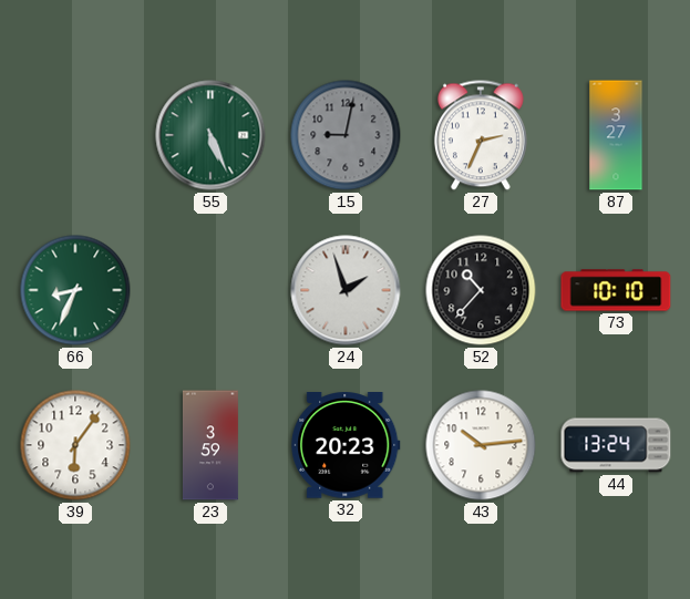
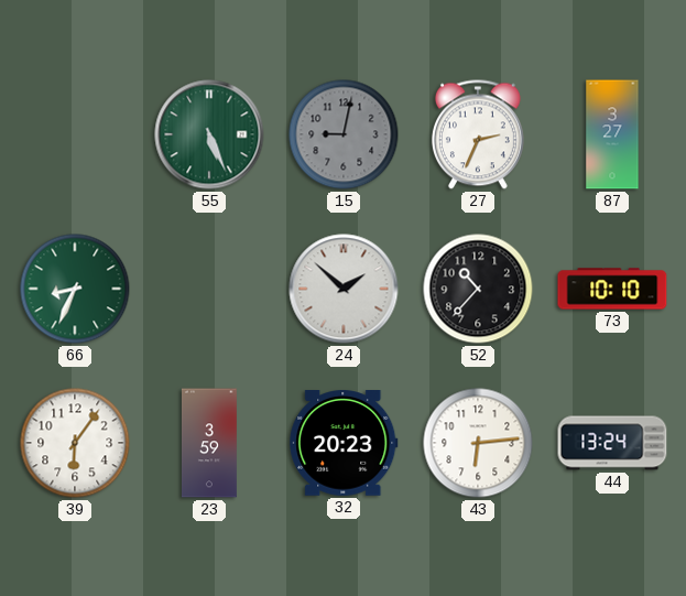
24: 1:57 -> 1:52 (344, 289)
43: 10:14 -> 6:14 (478, 443)
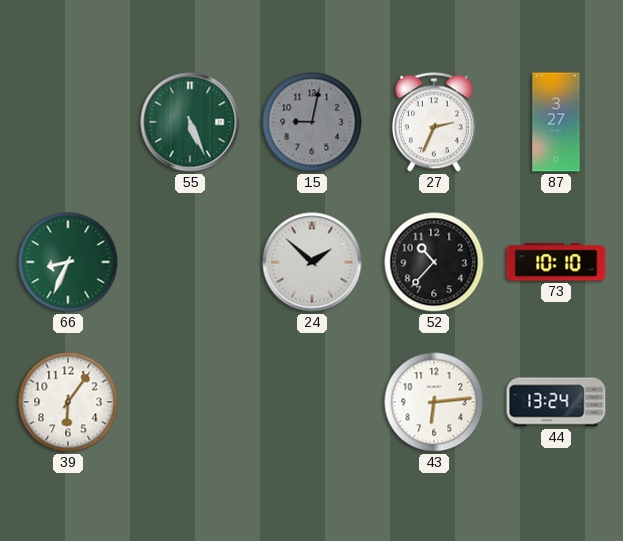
23: 3:59 -> none (209, 443)
32: 20:23 -> none (344, 444)
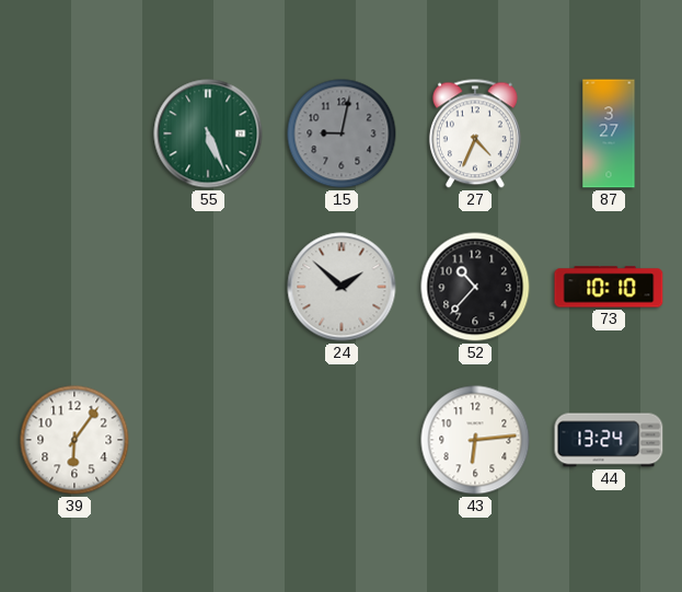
27: 2:34 -> 4:34 (475, 134)
66: 8:34 -> none (68, 262)
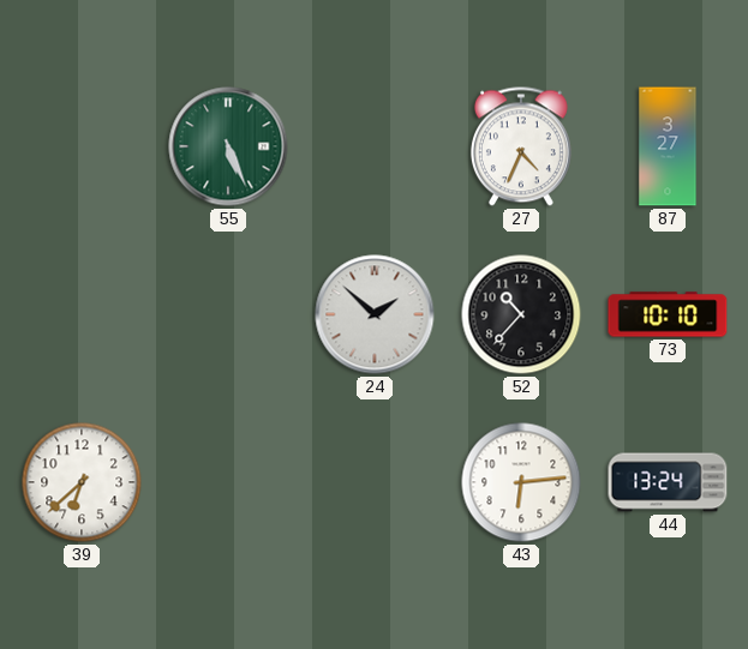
15: 9:02 -> none (342, 134)
39: 6:06 -> 6:38 (82, 482)
